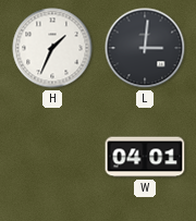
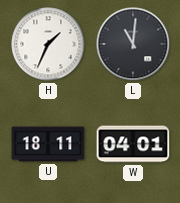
L: 3:01 -> 11:01 (133, 44)
U: none -> 18:11 (48, 144)
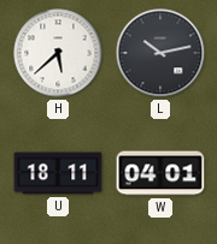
H: 1:34 -> 5:38 (58, 53)
L: 11:01 -> 10:13 (160, 53)
